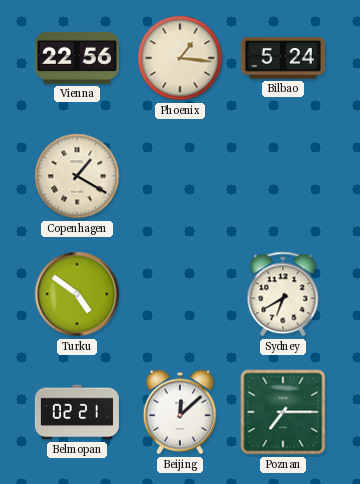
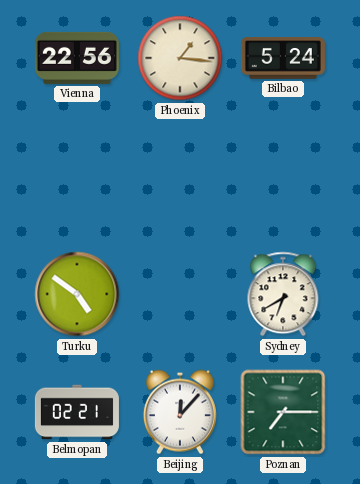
Copenhagen: 1:20 -> none (77, 176)
Beijing: 12:08 -> 12:07 (180, 412)
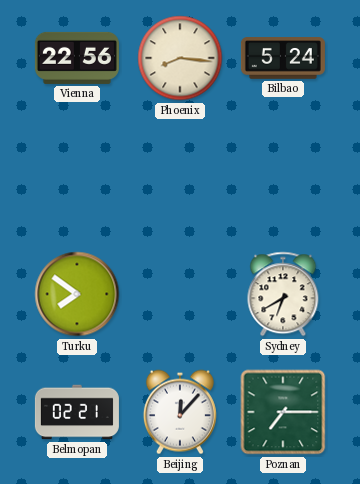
Phoenix: 1:16 -> 8:16 (180, 58)
Turku: 4:51 -> 7:51 (77, 294)
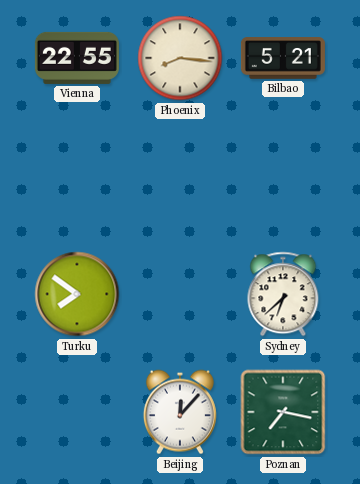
Vienna: 22:56 -> 22:55 (77, 58)
Bilbao: 5:24 -> 5:21 (283, 58)
Sydney: 6:40 -> 6:38 (283, 294)
Belmopan: 02:21 -> none (77, 412)
Poznan: 7:15 -> 7:17 (283, 412)
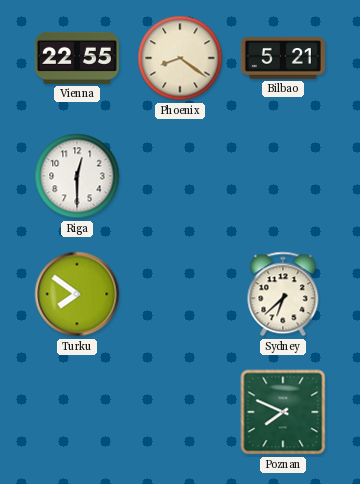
Phoenix: 8:16 -> 8:21 (180, 58)
Riga: none -> 12:30 (77, 176)
Beijing: 12:07 -> none (180, 412)
Poznan: 7:17 -> 7:49 (283, 412)
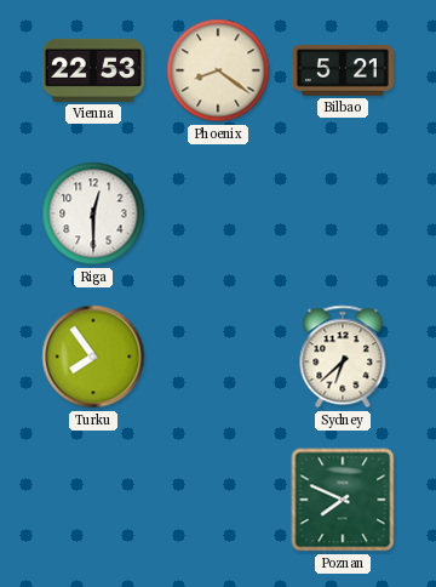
Vienna: 22:55 -> 22:53 (93, 70)
Turku: 7:51 -> 7:54 (93, 357)
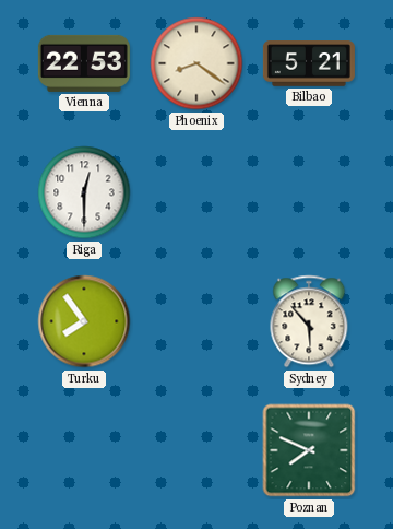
Sydney: 6:38 -> 5:53 (309, 321)
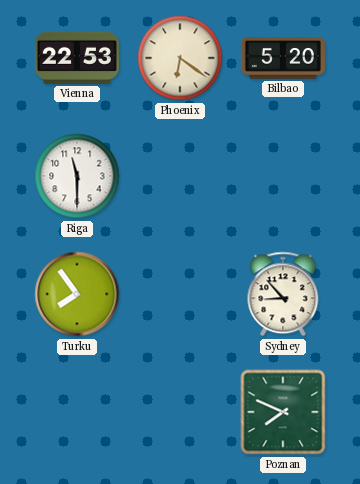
Phoenix: 8:21 -> 6:21 (180, 58)
Bilbao: 5:21 -> 5:20 (283, 58)
Riga: 12:30 -> 11:30 (77, 176)
Sydney: 5:53 -> 8:53 (283, 294)
